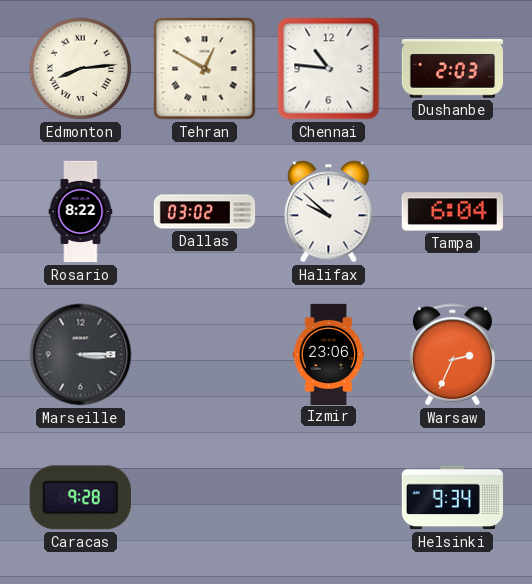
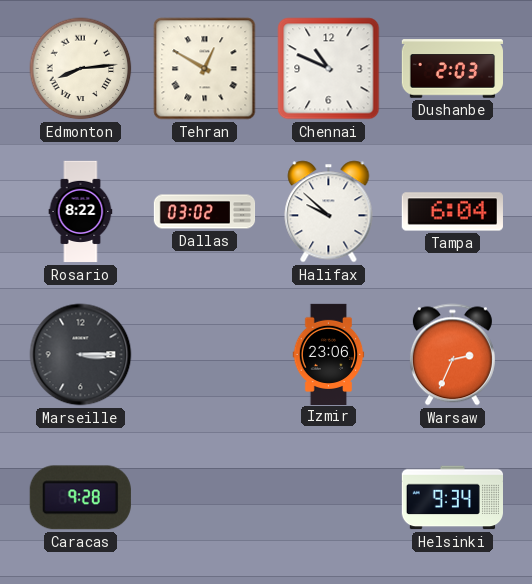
Chennai: 10:46 -> 10:49 (329, 69)
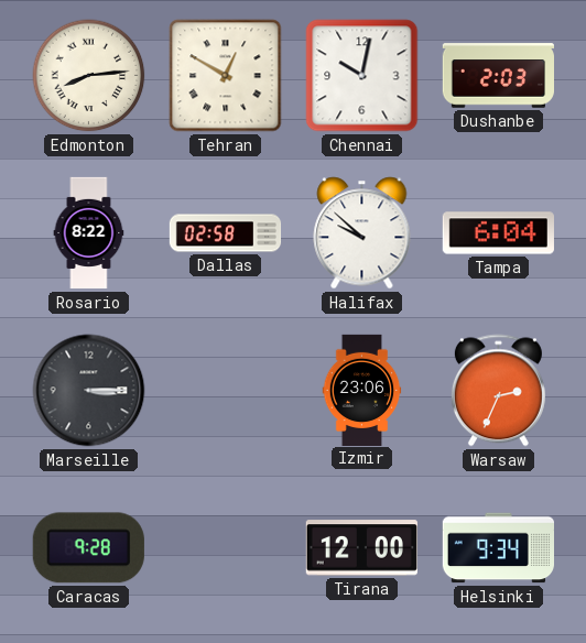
Chennai: 10:49 -> 10:02 (362, 76)
Dallas: 03:02 -> 02:58 (226, 233)
Tirana: none -> 12:00 (361, 548)
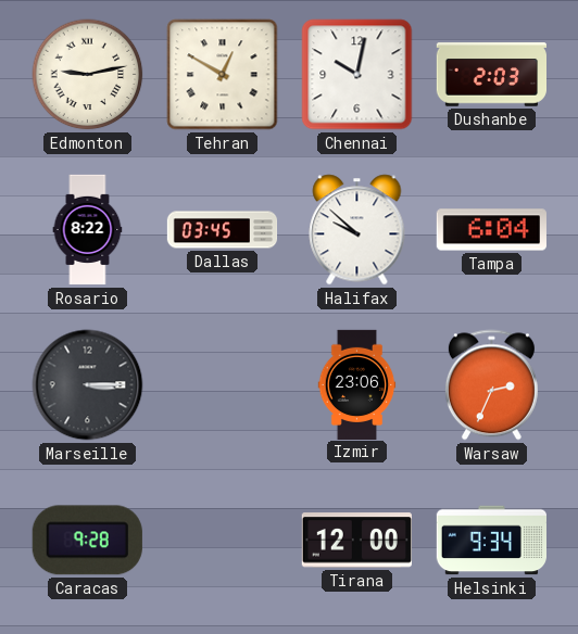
Edmonton: 8:14 -> 9:13 (88, 75)
Dallas: 02:58 -> 03:45 (223, 230)
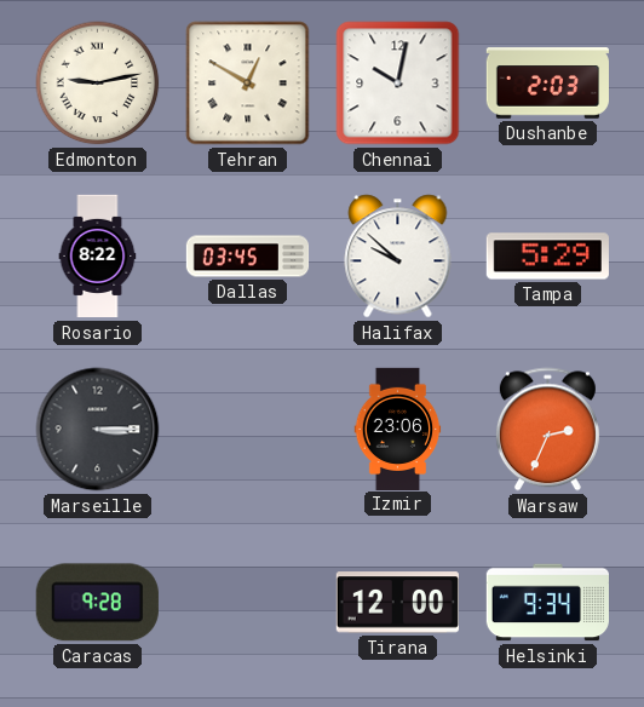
Tampa: 6:04 -> 5:29 (547, 257)
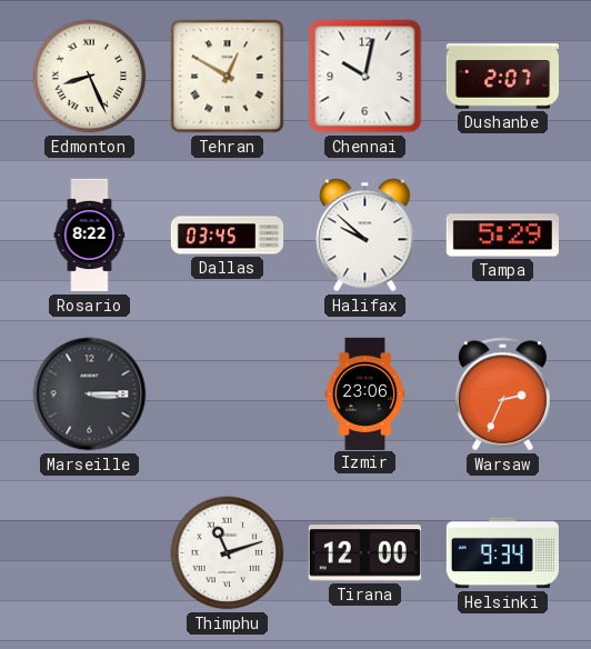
Edmonton: 9:13 -> 8:26 (90, 77)
Dushanbe: 2:03 -> 2:07 (502, 77)
Caracas: 9:28 -> none (97, 603)
Thimphu: none -> 11:12 (228, 553)
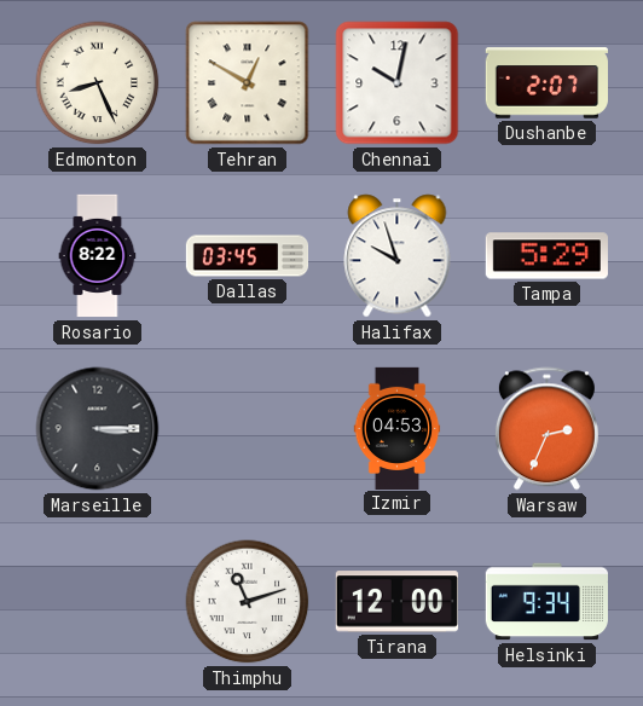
Halifax: 9:52 -> 9:57 (398, 256)
Izmir: 23:06 -> 04:53 (398, 428)
